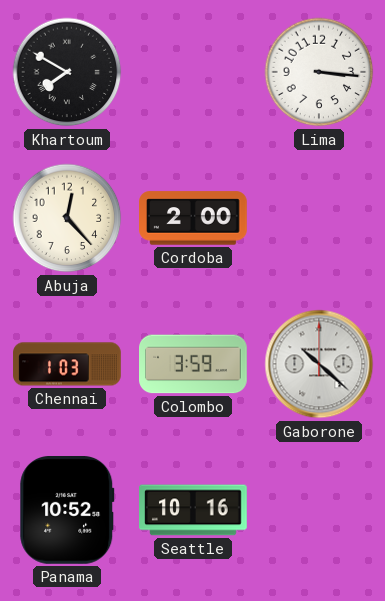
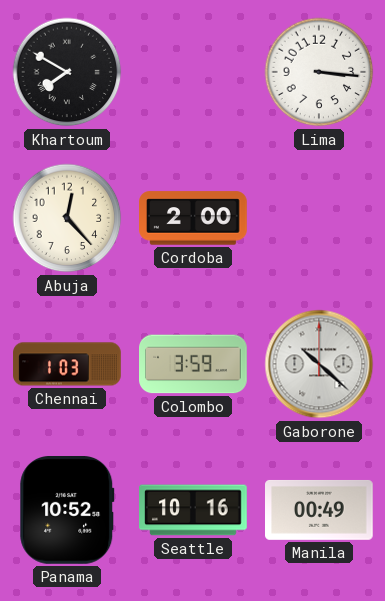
Manila: none -> 00:49 (320, 510)
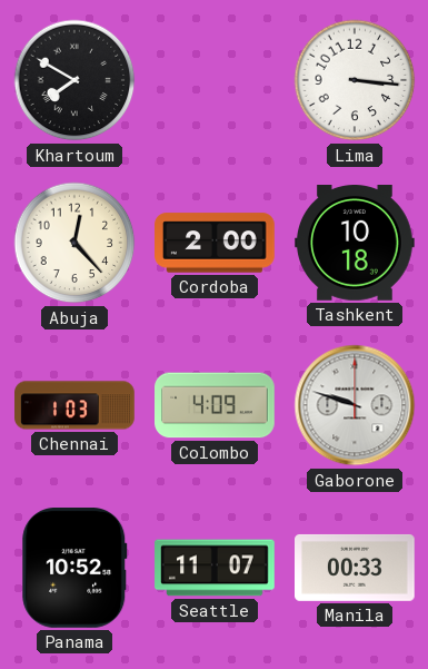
Tashkent: none -> 10:18 (356, 244)
Colombo: 3:59 -> 4:09 (216, 405)
Gaborone: 10:22 -> 9:48 (355, 405)
Seattle: 10:16 -> 11:07 (215, 568)
Manila: 00:49 -> 00:33 (356, 568)
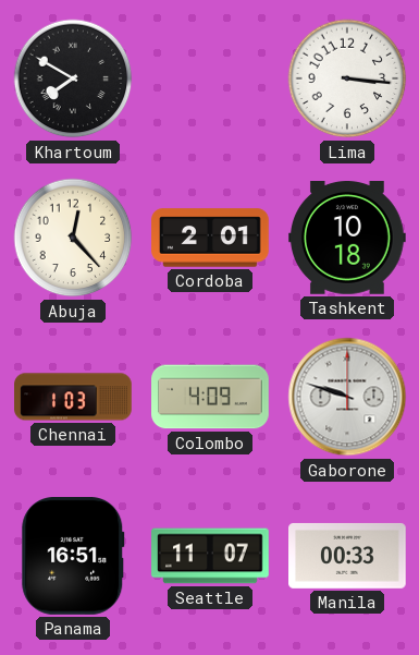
Cordoba: 2:00 -> 2:01 (210, 238)
Panama: 10:52 -> 16:51 (73, 557)
